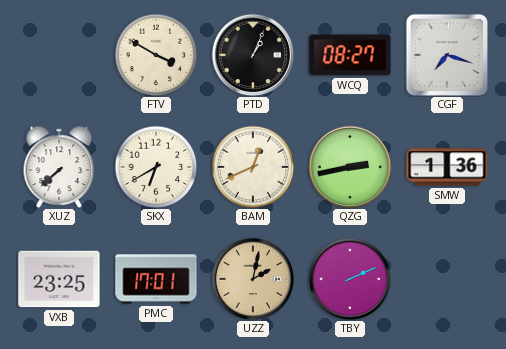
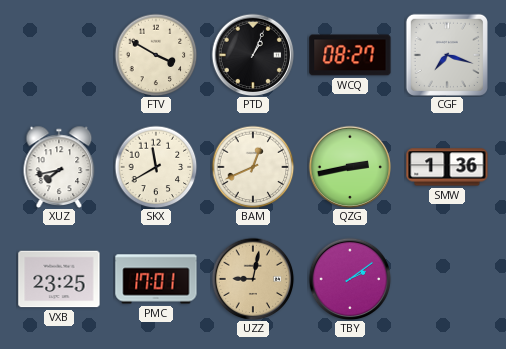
XUZ: 7:38 -> 7:43 (59, 167)
SKX: 6:40 -> 11:40 (156, 167)
UZZ: 2:02 -> 9:02 (253, 279)
TBY: 2:11 -> 2:09 (350, 279)
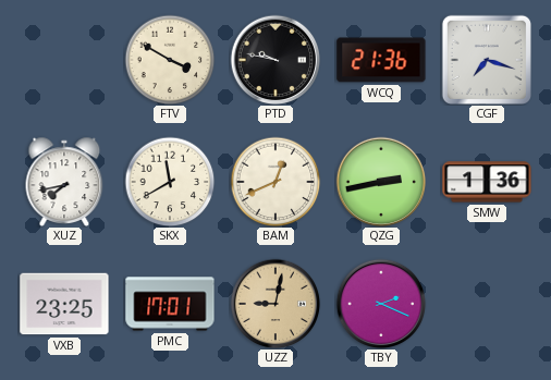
PTD: 1:04 -> 9:47 (275, 60)
WCQ: 08:27 -> 21:36 (381, 60)
TBY: 2:09 -> 2:19 (381, 304)
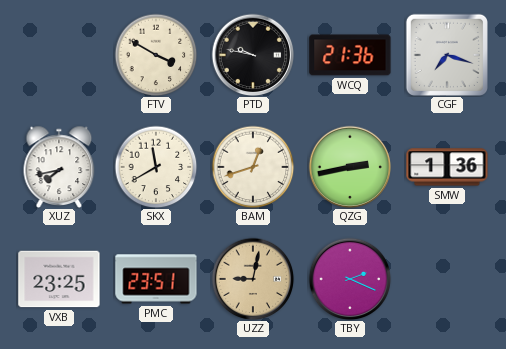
BAM: 12:41 -> 12:42 (253, 167)
PMC: 17:01 -> 23:51 (156, 279)
